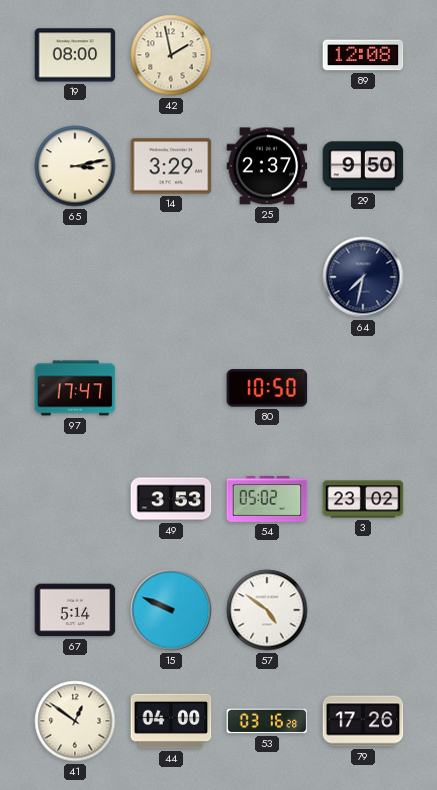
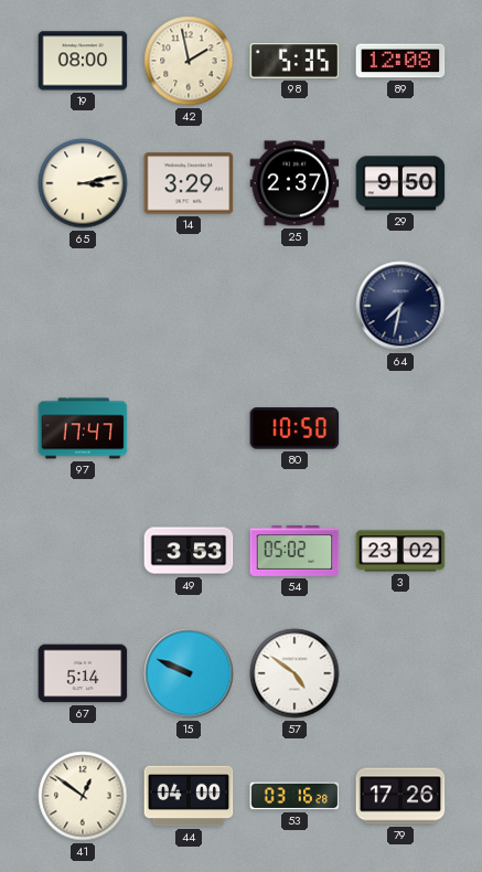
98: none -> 5:35 (294, 61)
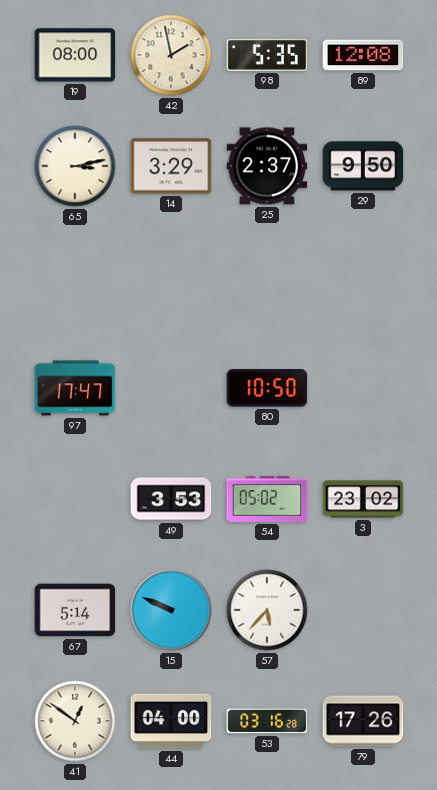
64: 7:32 -> none (400, 306)
57: 4:51 -> 5:37 (267, 610)
